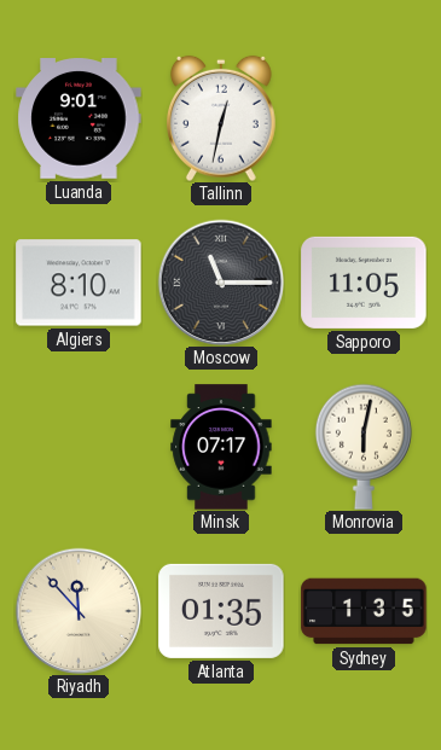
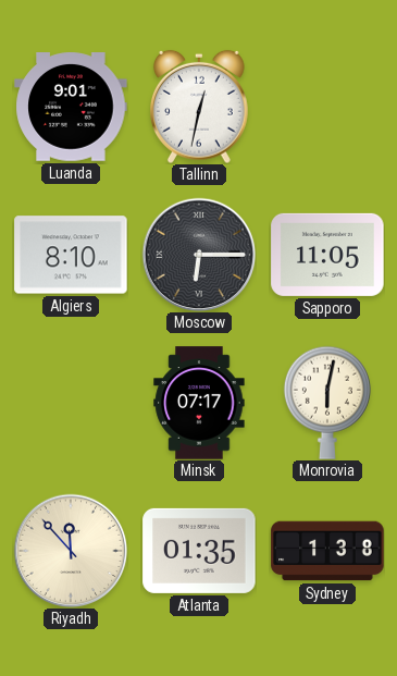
Moscow: 11:15 -> 6:15 (199, 255)
Sydney: 1:35 -> 1:38 (327, 551)
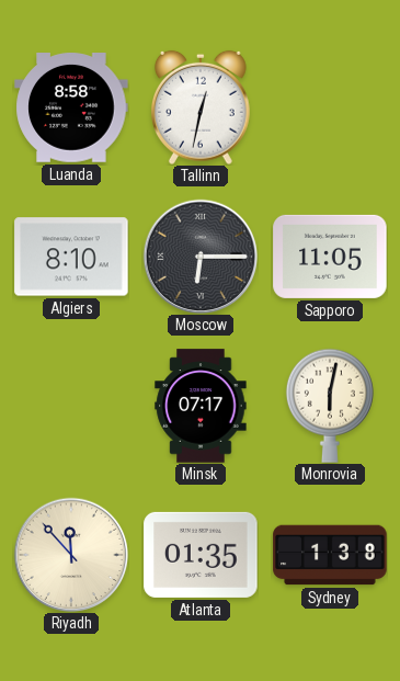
Luanda: 9:01 -> 8:58 (71, 109)
